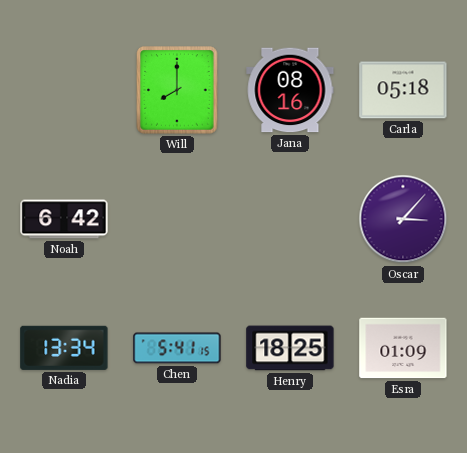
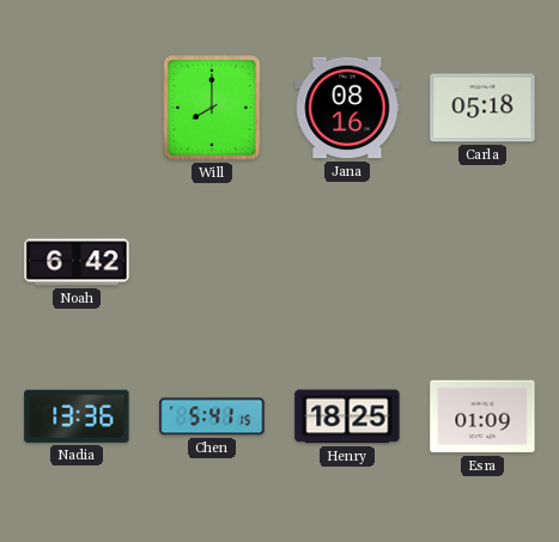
Oscar: 3:07 -> none (403, 219)
Nadia: 13:34 -> 13:36 (77, 416)
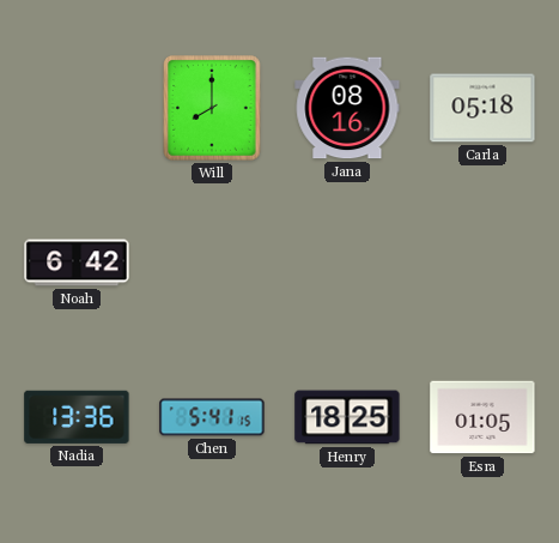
Esra: 01:09 -> 01:05 (482, 417)
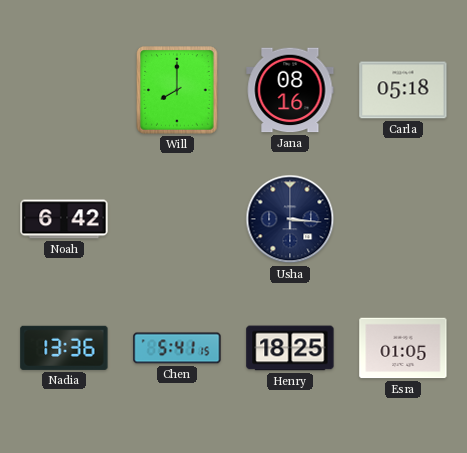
Usha: none -> 3:16 (290, 219)
